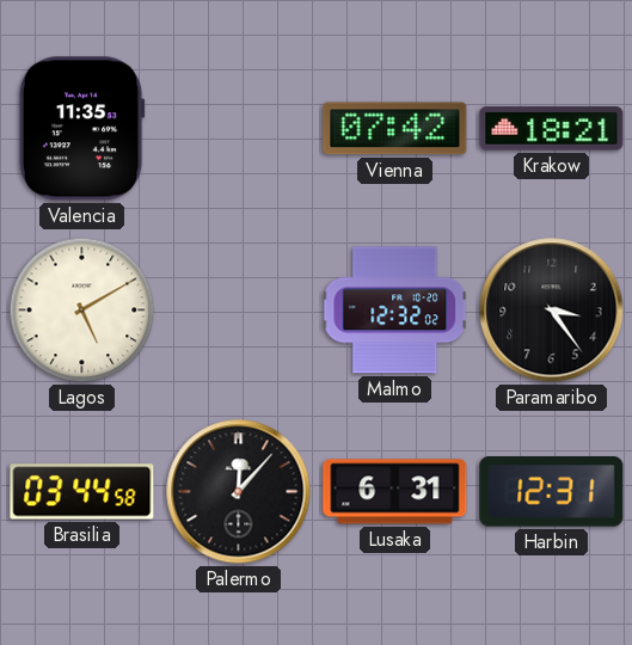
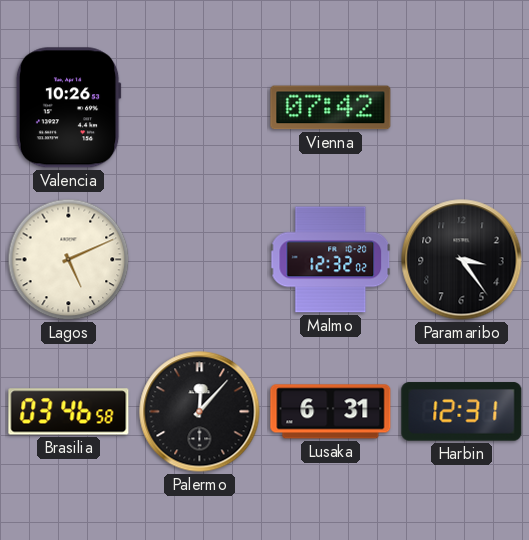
Valencia: 11:35 -> 10:26 (68, 108)
Krakow: 18:21 -> none (552, 129)
Lagos: 5:10 -> 5:11 (69, 260)
Brasilia: 03:44 -> 03:46 (69, 412)
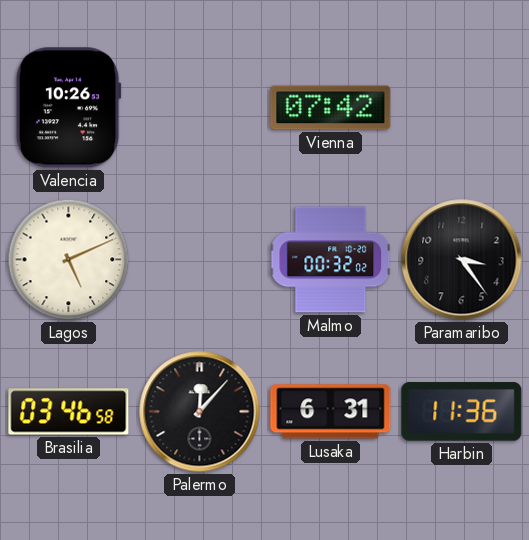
Malmo: 12:32 -> 00:32 (331, 260)
Harbin: 12:31 -> 11:36 (462, 412)
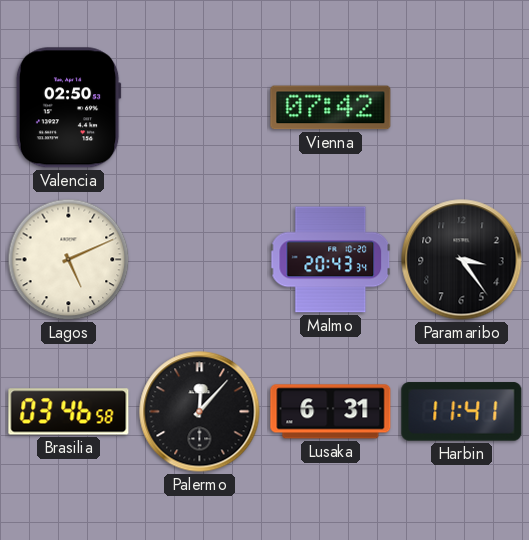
Valencia: 10:26 -> 02:50 (68, 108)
Malmo: 00:32 -> 20:43 (331, 260)
Harbin: 11:36 -> 11:41 (462, 412)
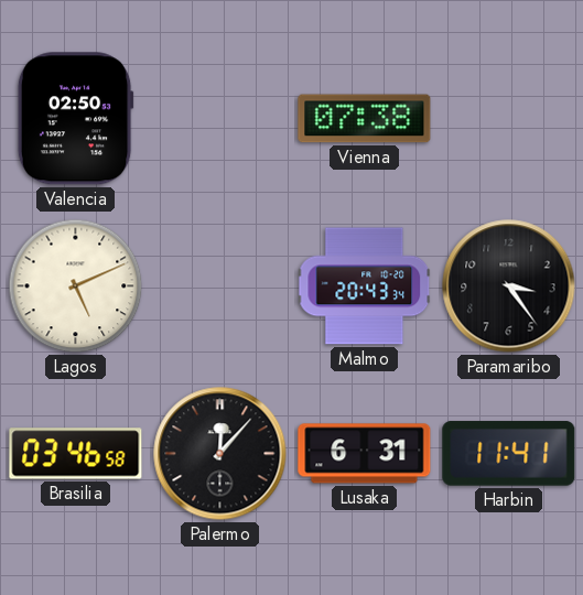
Vienna: 07:42 -> 07:38 (365, 119)
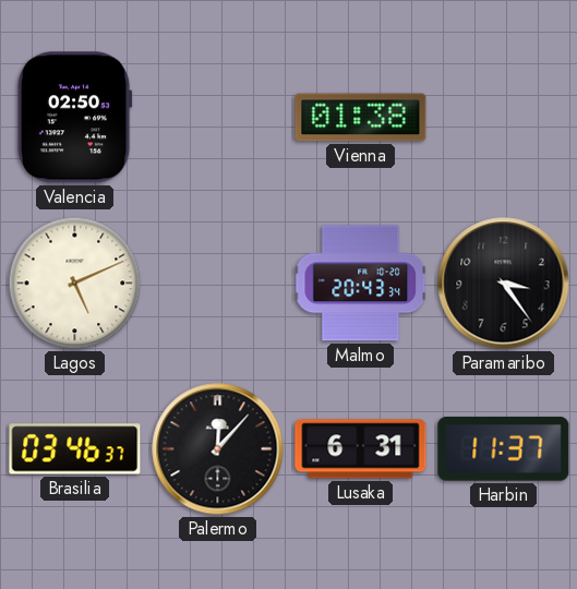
Vienna: 07:38 -> 01:38 (361, 118)
Brasilia: 03:46:58 -> 03:46:37 (75, 449)
Harbin: 11:41 -> 11:37 (504, 449)
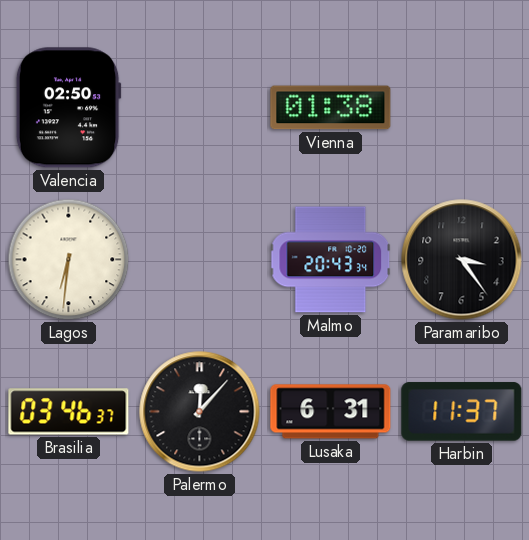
Lagos: 5:11 -> 6:31 (69, 260)
